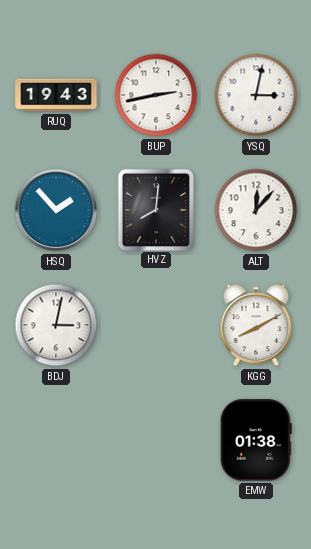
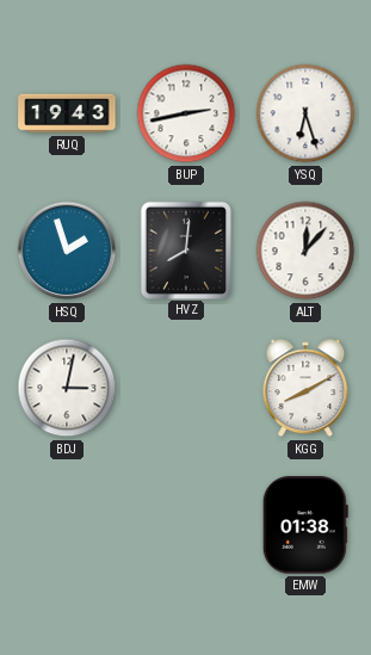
YSQ: 3:02 -> 6:27 (305, 113)
HSQ: 1:53 -> 1:57 (67, 251)
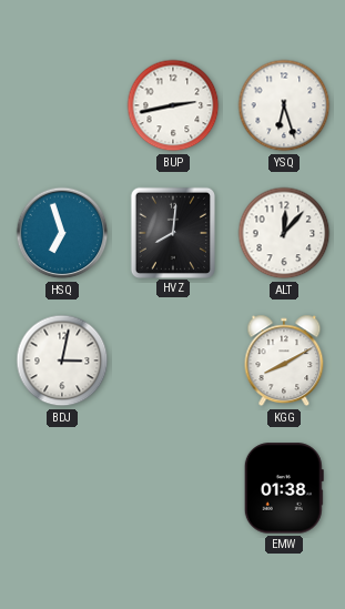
RUQ: 19:43 -> none (67, 113)
HSQ: 1:57 -> 6:57 (62, 233)
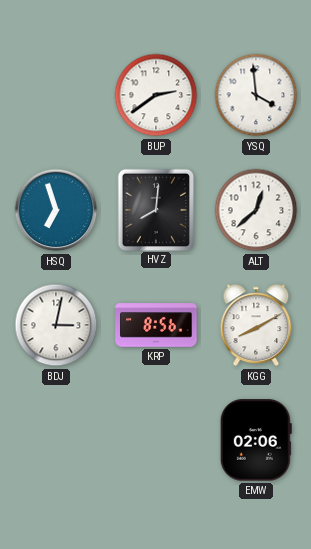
BUP: 2:43 -> 2:39 (156, 95)
YSQ: 6:27 -> 3:59 (256, 95)
ALT: 12:07 -> 12:38 (256, 210)
KRP: none -> 8:56 (156, 325)
EMW: 01:38 -> 02:06 (256, 440)
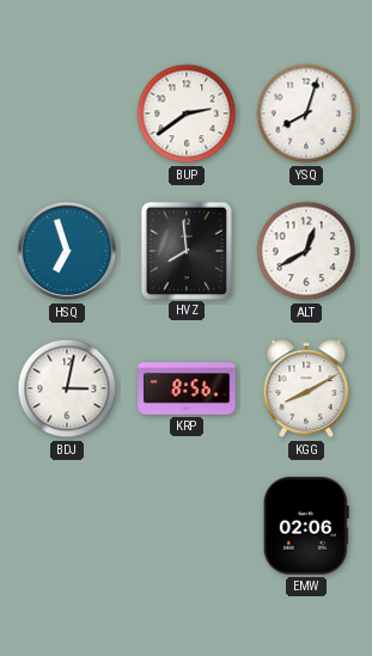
YSQ: 3:59 -> 8:03 (306, 114)
HVZ: 8:01 -> 7:59 (185, 250)
ALT: 12:38 -> 12:40 (306, 251)
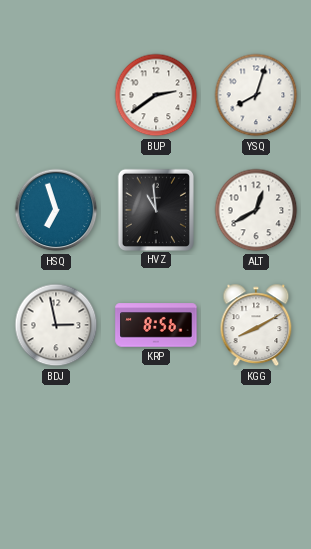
HVZ: 7:59 -> 10:59 (155, 209)
BDJ: 3:02 -> 2:58 (56, 325)
EMW: 02:06 -> none (306, 526)
